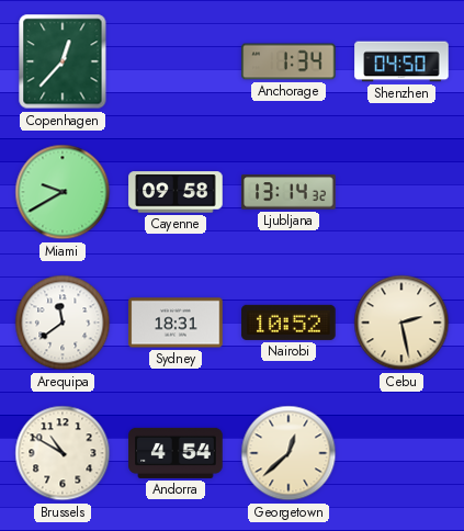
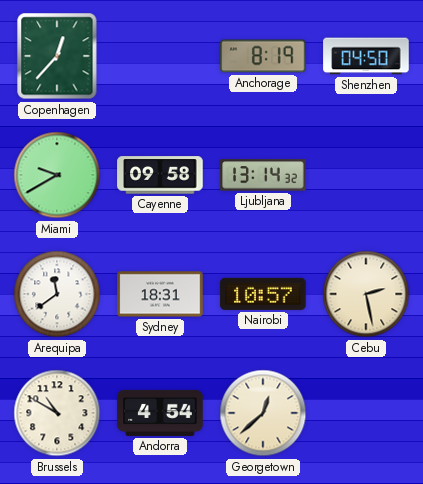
Anchorage: 1:34 -> 8:19 (263, 56)
Nairobi: 10:52 -> 10:57 (263, 294)
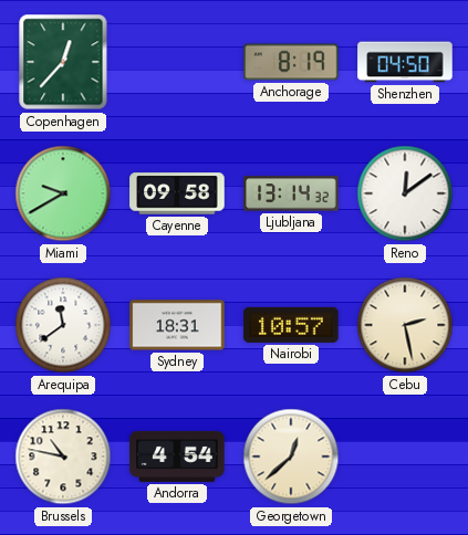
Reno: none -> 12:09 (405, 193)
Brussels: 10:50 -> 10:47 (63, 457)
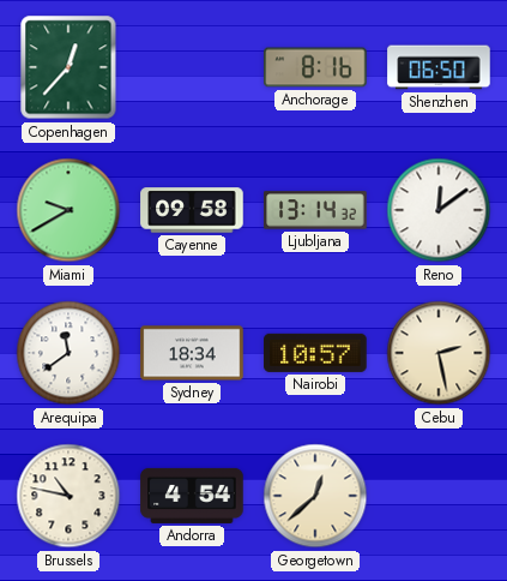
Anchorage: 8:19 -> 8:16 (315, 67)
Shenzhen: 04:50 -> 06:50 (439, 67)
Sydney: 18:31 -> 18:34 (192, 353)
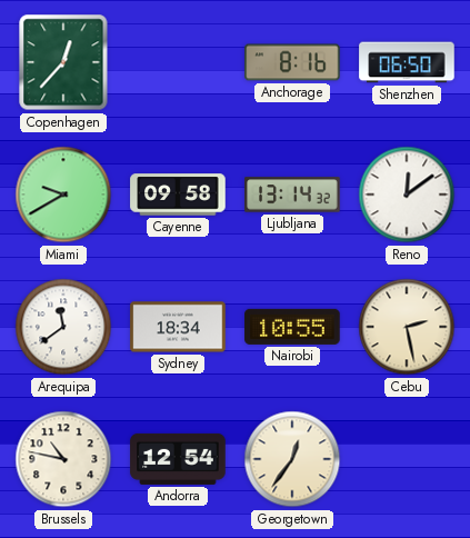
Nairobi: 10:57 -> 10:55 (292, 327)
Andorra: 4:54 -> 12:54 (178, 459)
Georgetown: 12:38 -> 12:36 (292, 459)
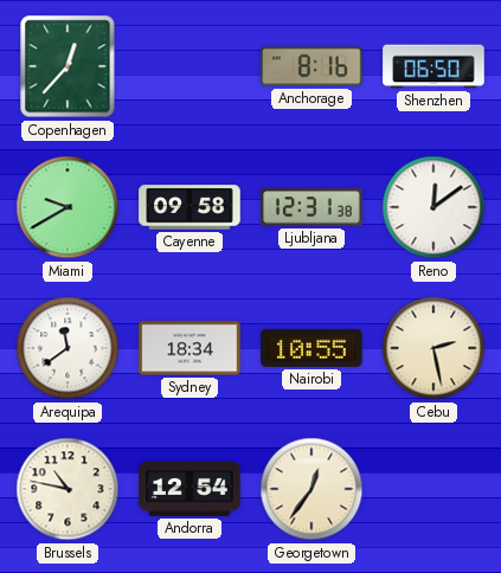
Ljubljana: 13:14 -> 12:31 (311, 207)
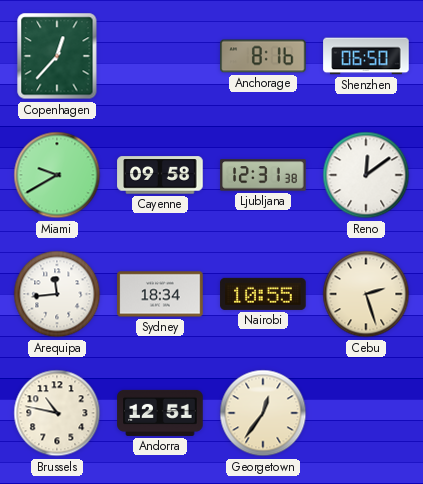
Arequipa: 11:39 -> 11:44 (57, 294)
Cebu: 2:28 -> 2:27 (366, 294)
Andorra: 12:54 -> 12:51 (160, 413)
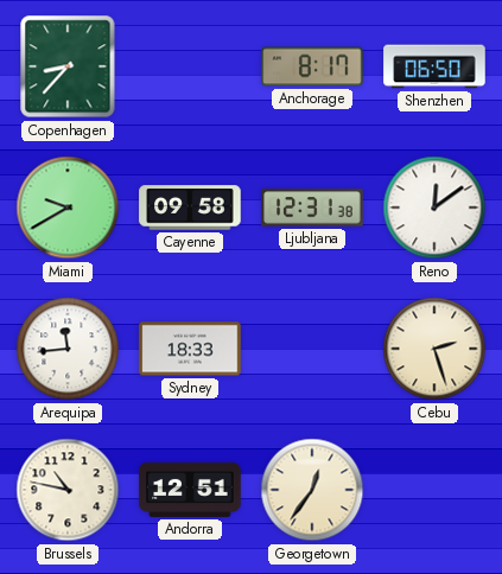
Copenhagen: 12:37 -> 8:37 (68, 66)
Anchorage: 8:16 -> 8:17 (312, 66)
Sydney: 18:34 -> 18:33 (190, 349)
Nairobi: 10:55 -> none (263, 294)
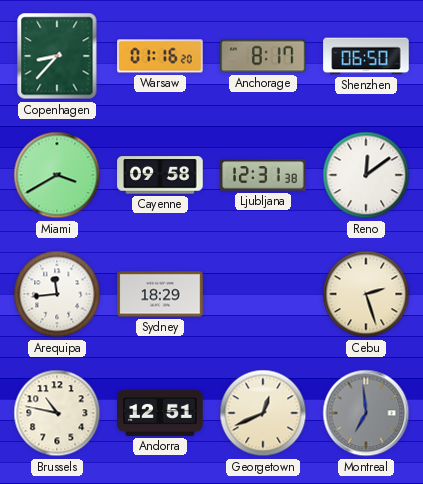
Warsaw: none -> 01:16 (160, 56)
Miami: 9:40 -> 3:40 (57, 175)
Sydney: 18:33 -> 18:29 (160, 294)
Georgetown: 12:36 -> 12:41 (263, 413)
Montreal: none -> 6:59 (366, 413)
